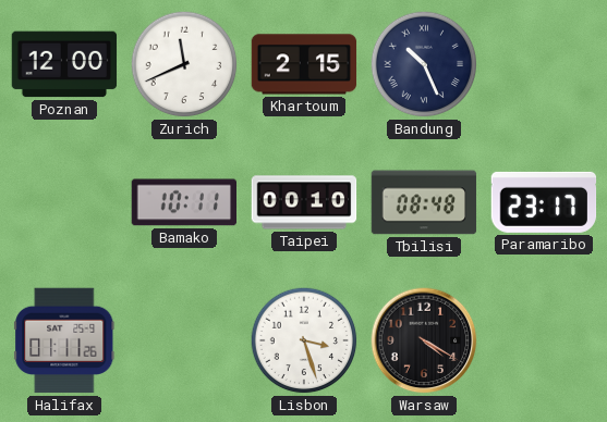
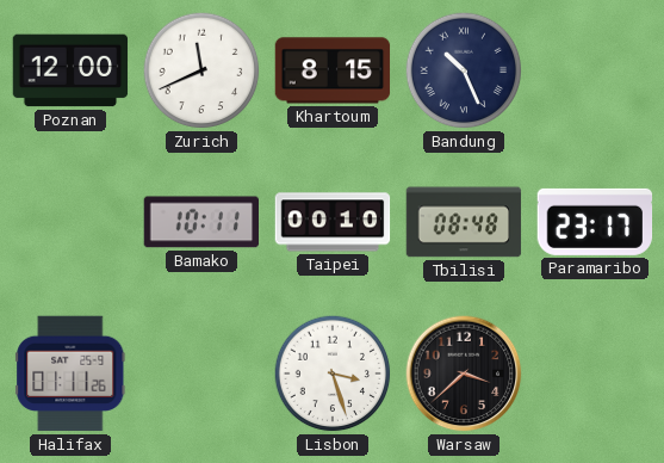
Khartoum: 2:15 -> 8:15 (333, 70)
Warsaw: 4:20 -> 3:38 (464, 374)
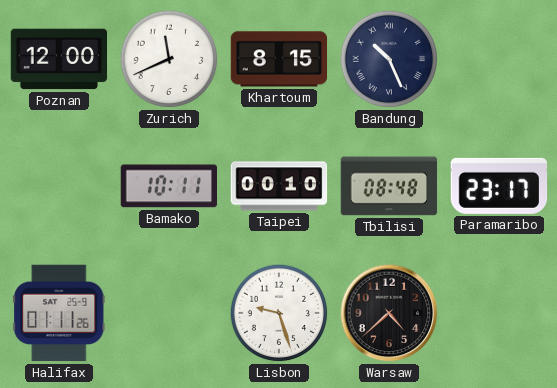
Lisbon: 3:27 -> 9:27 (279, 313)
Warsaw: 3:38 -> 4:38 (389, 313)
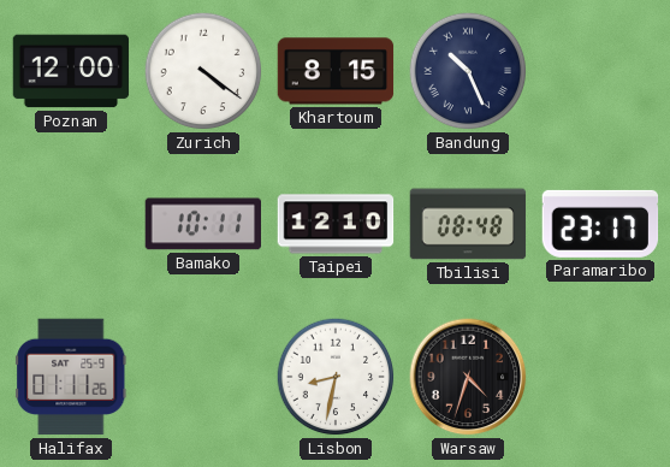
Zurich: 11:41 -> 4:21 (203, 71)
Taipei: 00:10 -> 12:10 (336, 224)
Lisbon: 9:27 -> 8:32 (336, 377)
Warsaw: 4:38 -> 4:33 (468, 377)
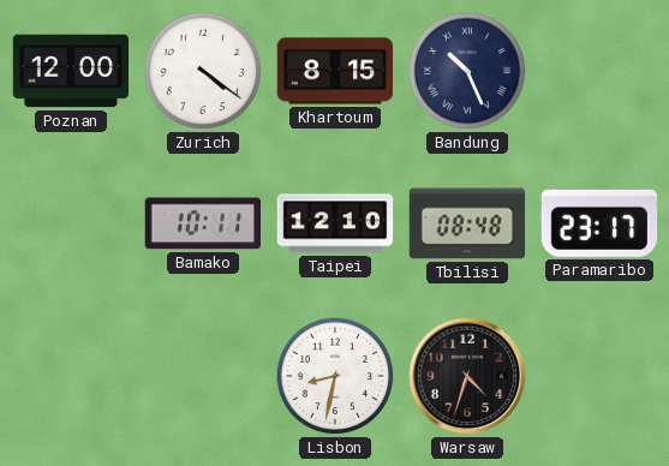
Halifax: 01:11 -> none (71, 377)
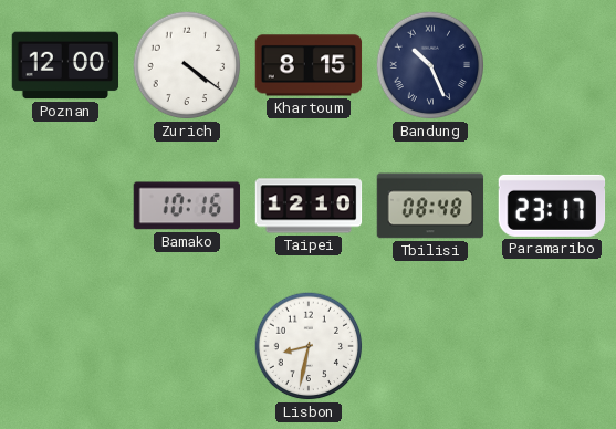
Bamako: 10:11 -> 10:16 (187, 206)
Warsaw: 4:33 -> none (467, 376)
